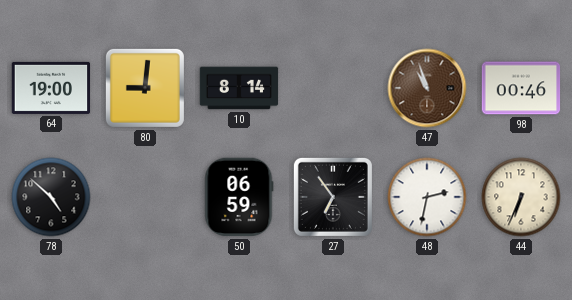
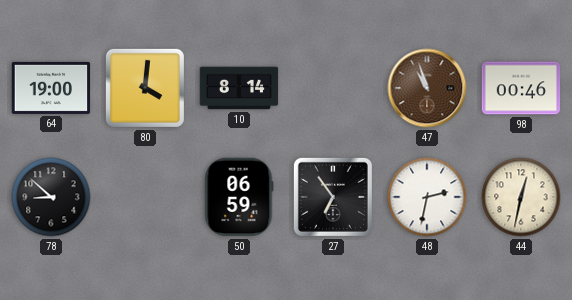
80: 9:01 -> 4:01 (145, 88)
78: 4:52 -> 8:52 (51, 197)
44: 6:34 -> 12:32 (521, 197)
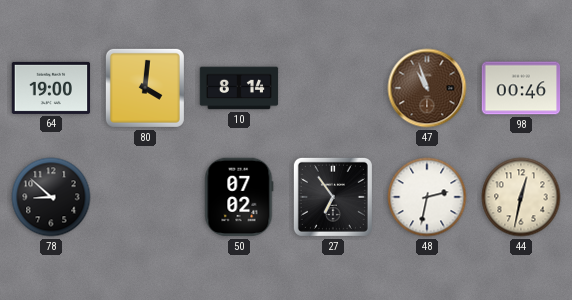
50: 06:59 -> 07:02 (239, 197)
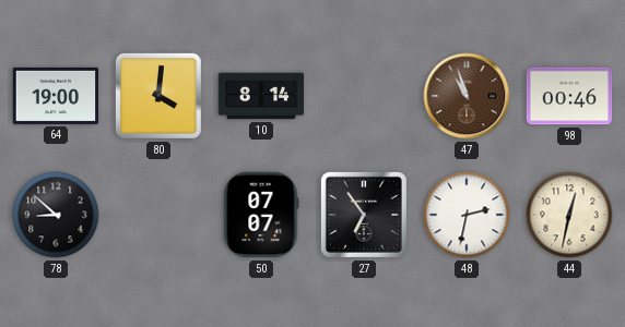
50: 07:02 -> 07:07 (261, 215)
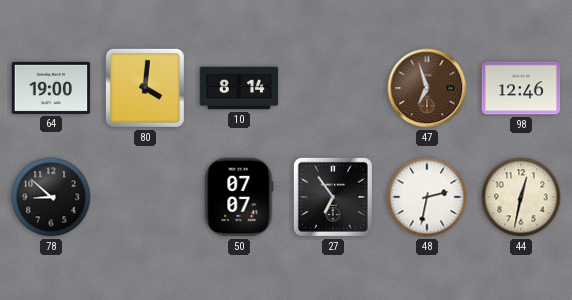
47: 10:57 -> 6:57 (427, 88)
98: 00:46 -> 12:46 (521, 88)
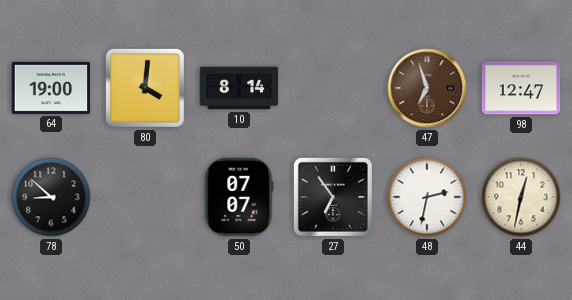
98: 12:46 -> 12:47 (521, 88)
